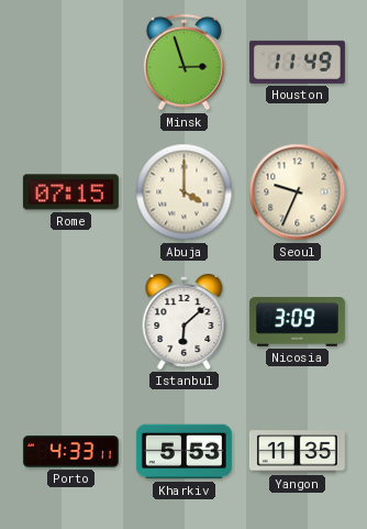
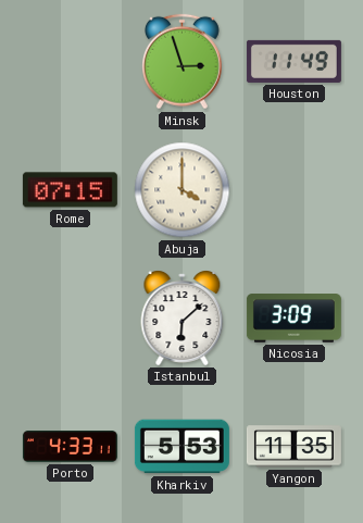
Seoul: 9:34 -> none (298, 192)
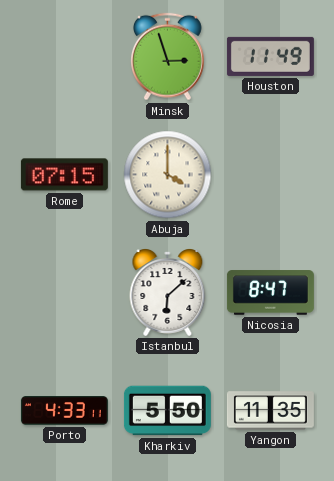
Nicosia: 3:09 -> 8:47 (270, 293)
Kharkiv: 5:53 -> 5:50 (167, 411)
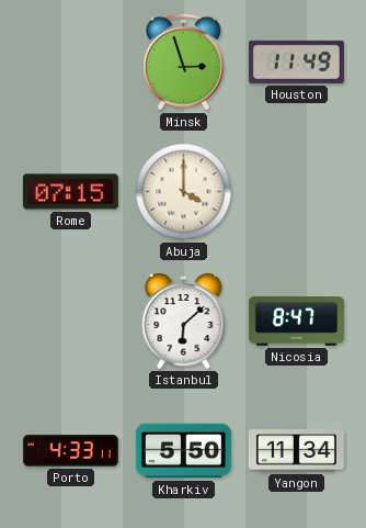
Yangon: 11:35 -> 11:34 (296, 451)
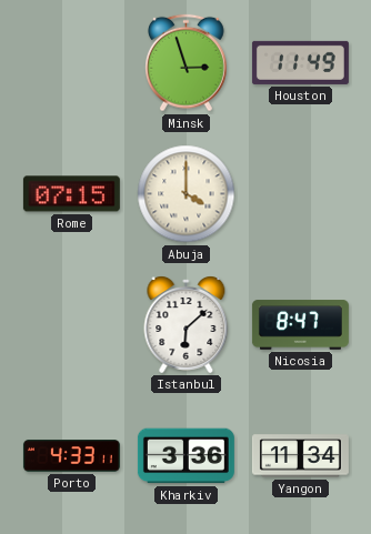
Kharkiv: 5:50 -> 3:36 (185, 456)
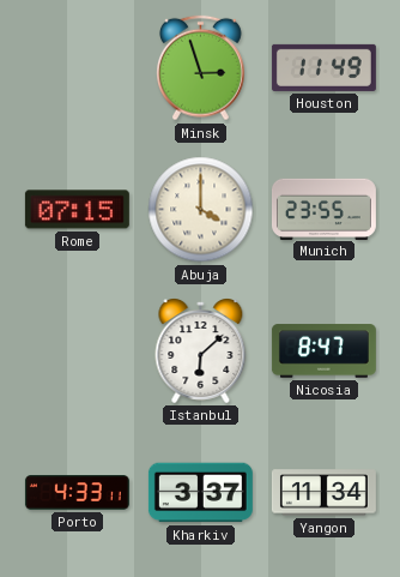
Munich: none -> 23:55 (323, 209)
Kharkiv: 3:36 -> 3:37 (200, 493)
